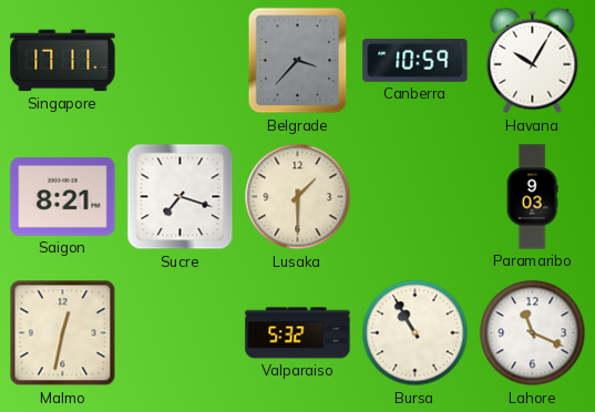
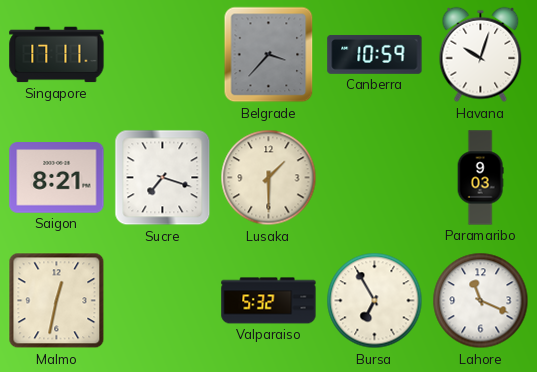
Havana: 10:05 -> 10:03 (481, 55)
Bursa: 10:55 -> 6:55 (375, 301)
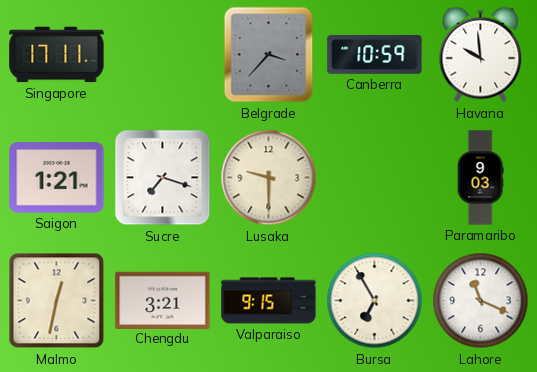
Havana: 10:03 -> 9:59 (481, 55)
Saigon: 8:21 -> 1:21 (57, 178)
Lusaka: 1:30 -> 9:30 (269, 178)
Chengdu: none -> 3:21 (163, 300)
Valparaiso: 5:32 -> 9:15 (269, 301)
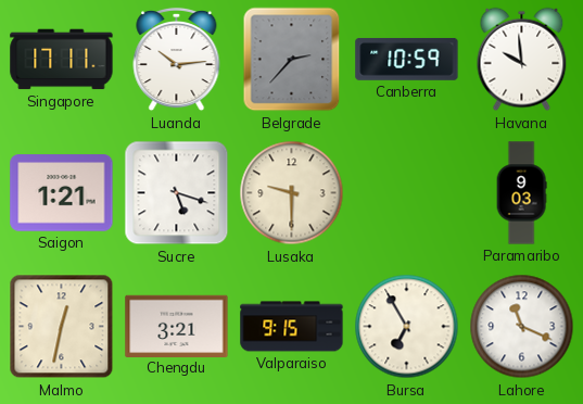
Luanda: none -> 10:14 (177, 60)
Belgrade: 3:37 -> 2:37 (292, 60)
Sucre: 7:18 -> 5:18 (177, 193)
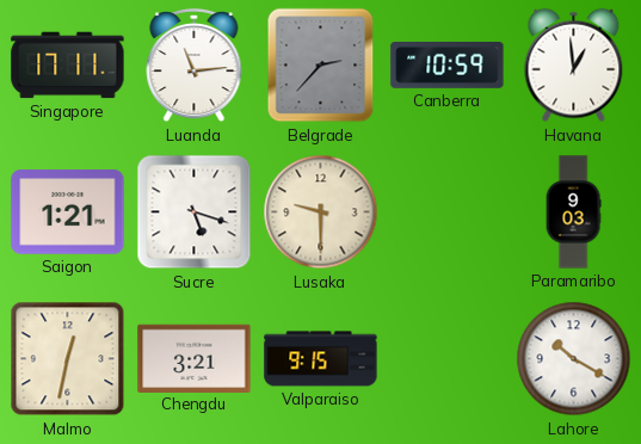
Luanda: 10:14 -> 11:14 (195, 66)
Havana: 9:59 -> 12:59 (574, 66)
Bursa: 6:55 -> none (407, 327)
Lahore: 11:19 -> 10:20 (574, 359)
